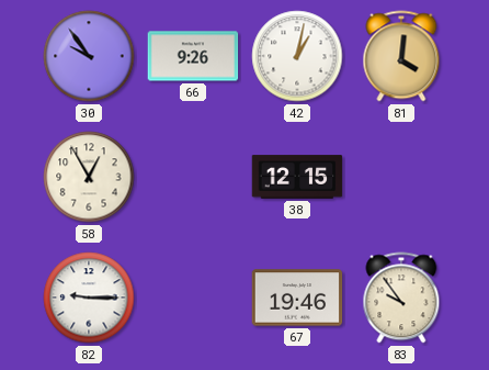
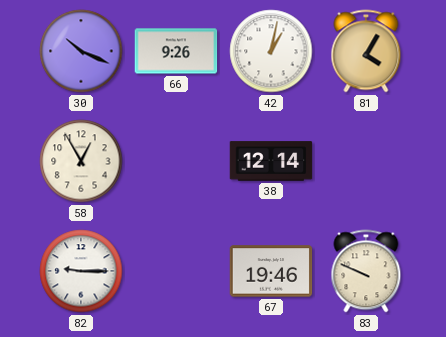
30: 9:54 -> 10:19 (81, 51)
81: 4:01 -> 4:05 (366, 51)
38: 12:15 -> 12:14 (271, 161)
83: 9:54 -> 9:49 (366, 271)
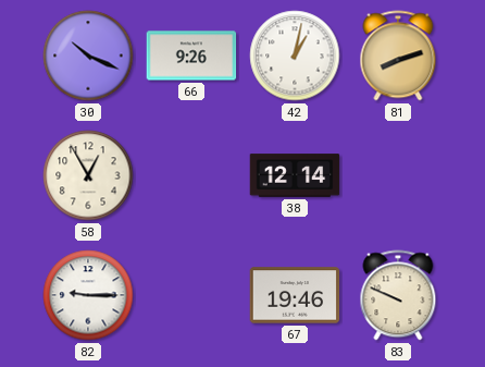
81: 4:05 -> 8:12 (398, 56)
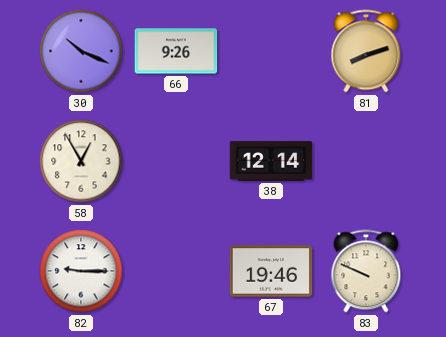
42: 1:02 -> none (295, 56)
